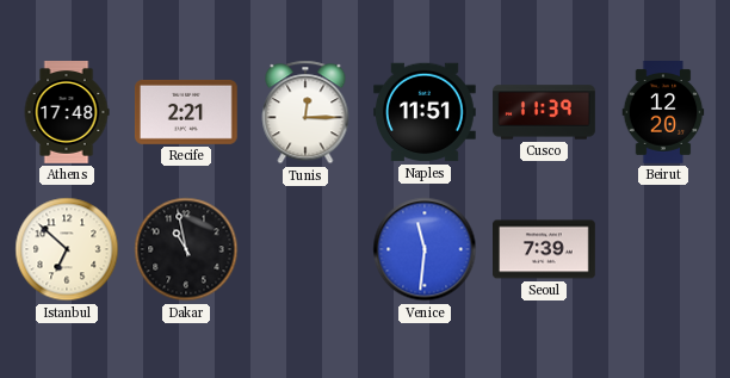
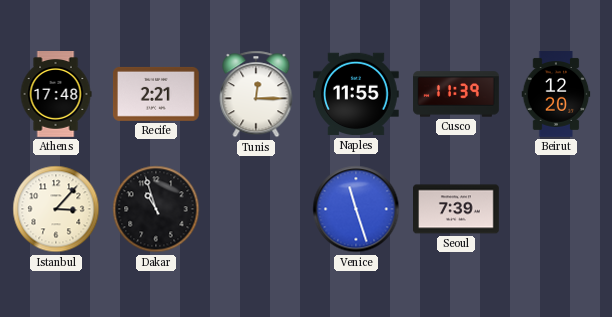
Naples: 11:51 -> 11:55 (357, 94)
Istanbul: 6:52 -> 3:07 (56, 209)
Dakar: 10:58 -> 10:57 (156, 209)
Venice: 11:31 -> 11:27 (356, 209)
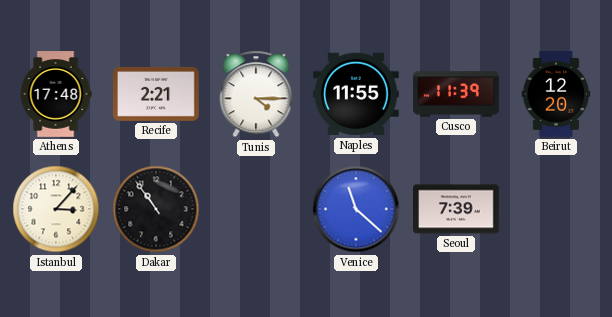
Tunis: 12:15 -> 4:15 (256, 94)
Dakar: 10:57 -> 10:54 (156, 209)
Venice: 11:27 -> 11:22 (356, 209)
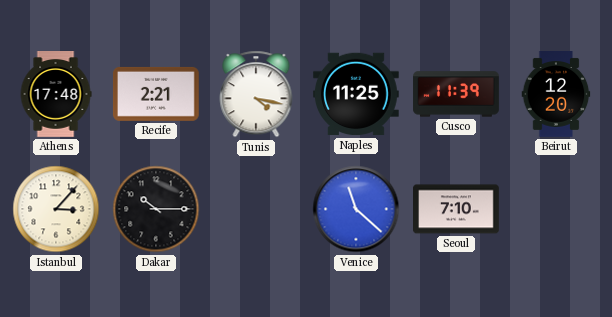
Tunis: 4:15 -> 4:17 (256, 94)
Naples: 11:55 -> 11:25 (357, 94)
Dakar: 10:54 -> 10:15 (156, 209)
Seoul: 7:39 -> 7:10 (457, 209)
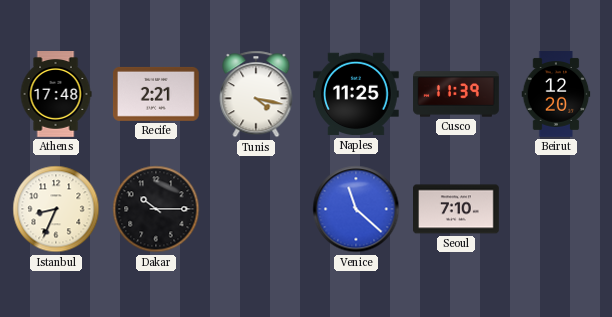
Istanbul: 3:07 -> 8:34 (56, 209)
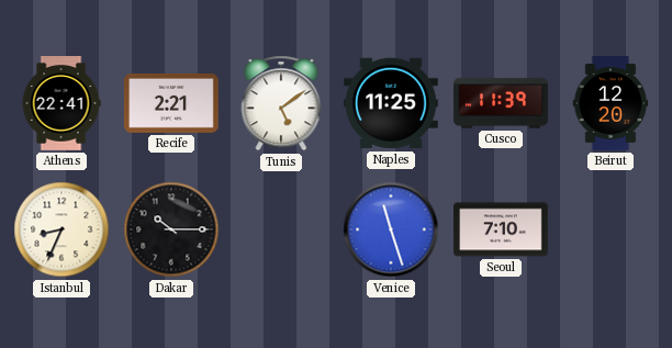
Athens: 17:48 -> 22:41 (61, 104)
Tunis: 4:17 -> 5:09 (281, 103)
Venice: 11:22 -> 11:27 (391, 229)
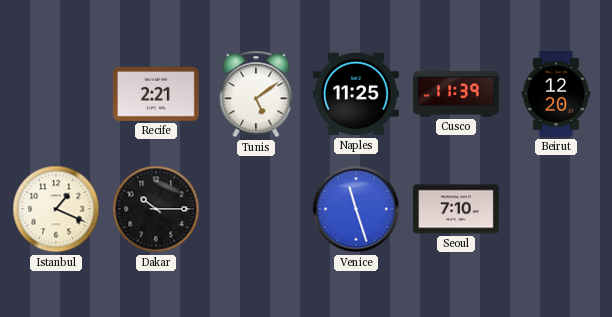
Athens: 22:41 -> none (61, 104)
Istanbul: 8:34 -> 1:19 (56, 209)
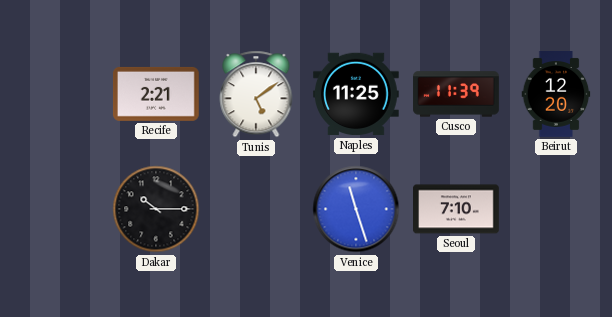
Istanbul: 1:19 -> none (56, 209)
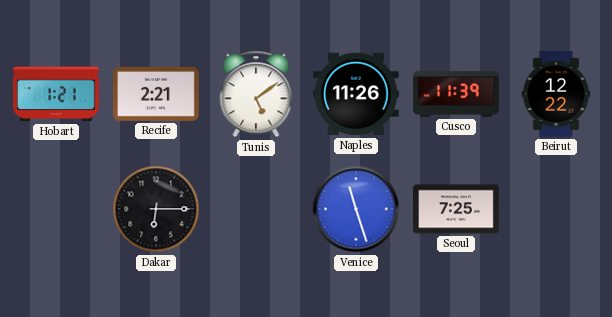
Hobart: none -> 1:21 (57, 94)
Naples: 11:25 -> 11:26 (357, 94)
Beirut: 12:20 -> 12:22 (556, 95)
Dakar: 10:15 -> 6:15 (156, 209)
Seoul: 7:10 -> 7:25 (457, 209)
